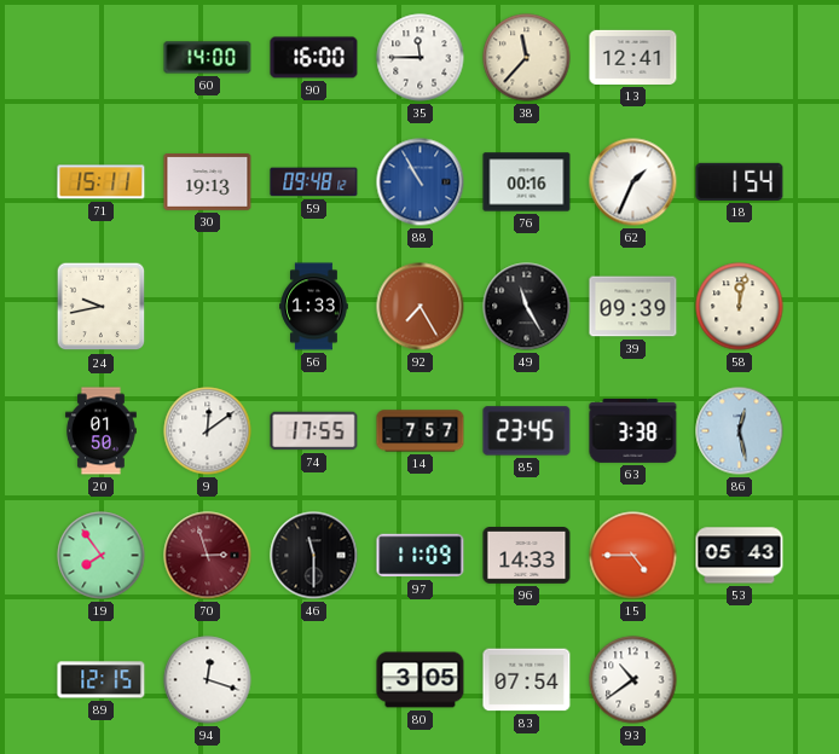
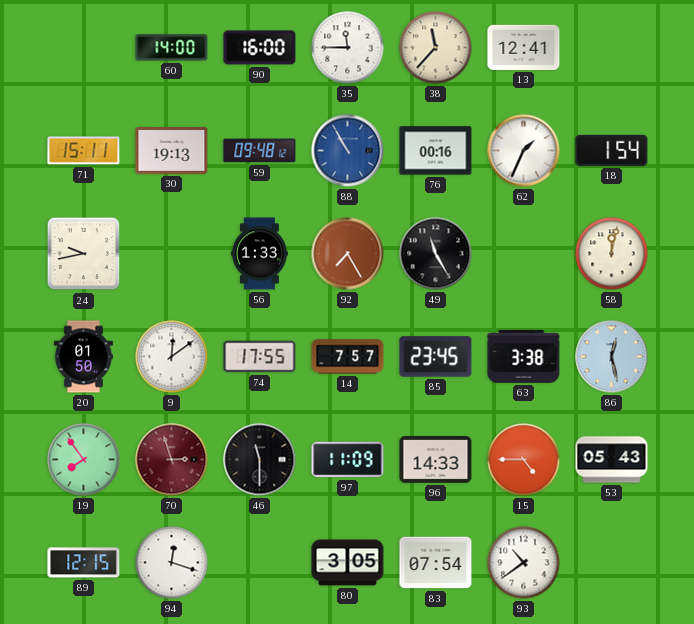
39: 09:39 -> none (633, 307)
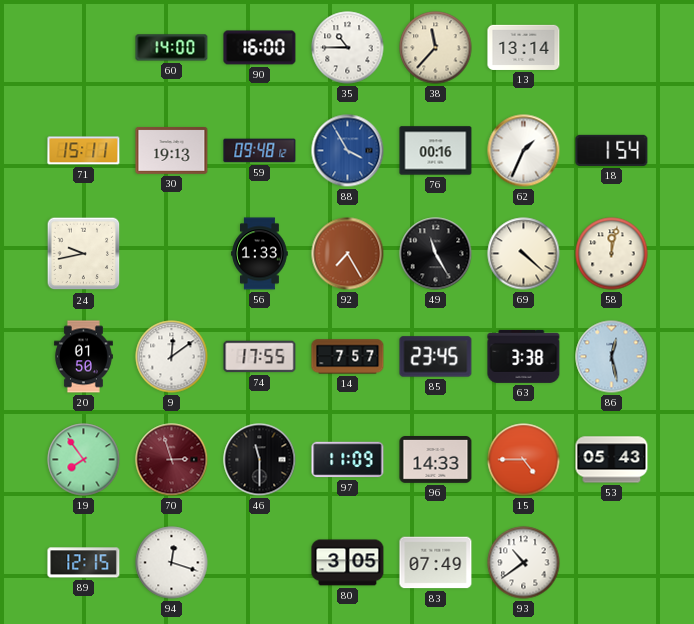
35: 11:45 -> 10:45 (348, 48)
13: 12:41 -> 13:14 (524, 47)
88: 10:55 -> 3:55 (348, 151)
69: none -> 4:22 (524, 254)
83: 07:54 -> 07:49 (436, 563)
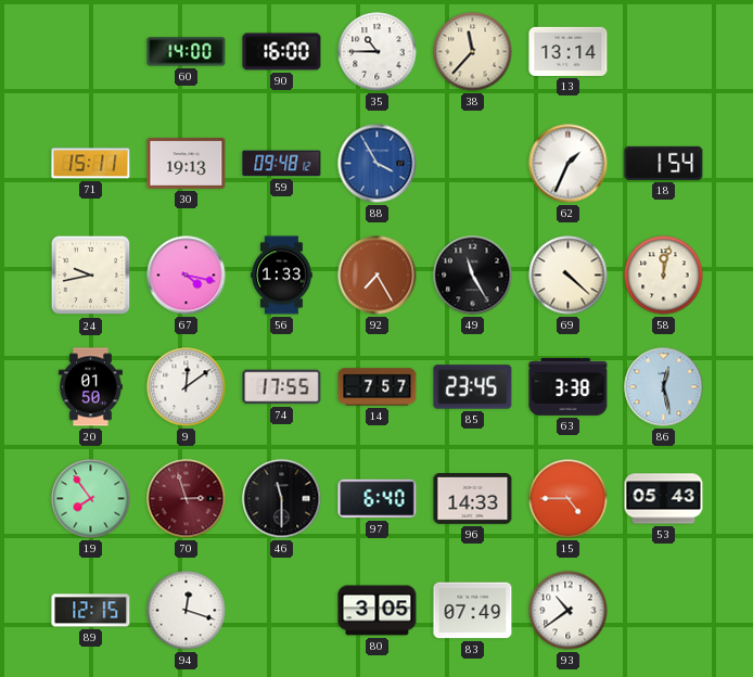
76: 00:16 -> none (436, 151)
67: none -> 4:17 (187, 276)
97: 11:09 -> 6:40 (378, 499)
